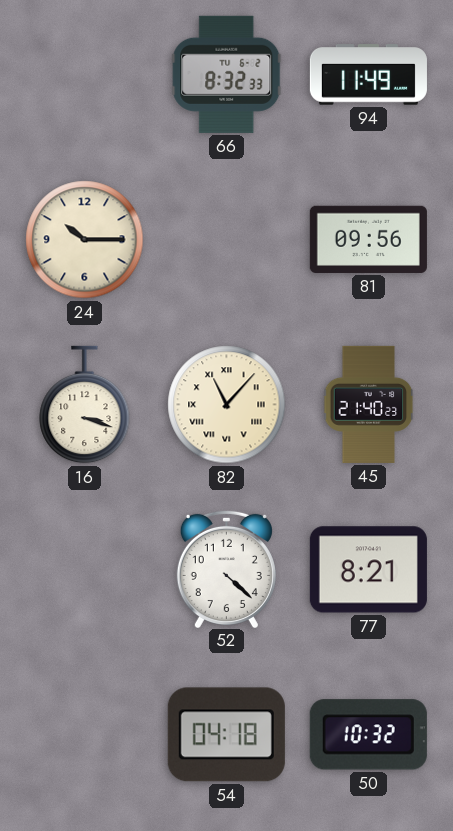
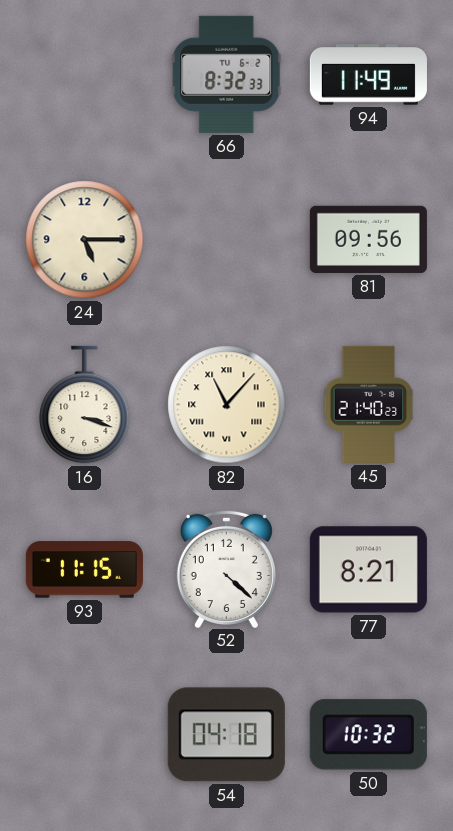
24: 10:15 -> 5:15 (85, 240)
93: none -> 11:15 (84, 570)
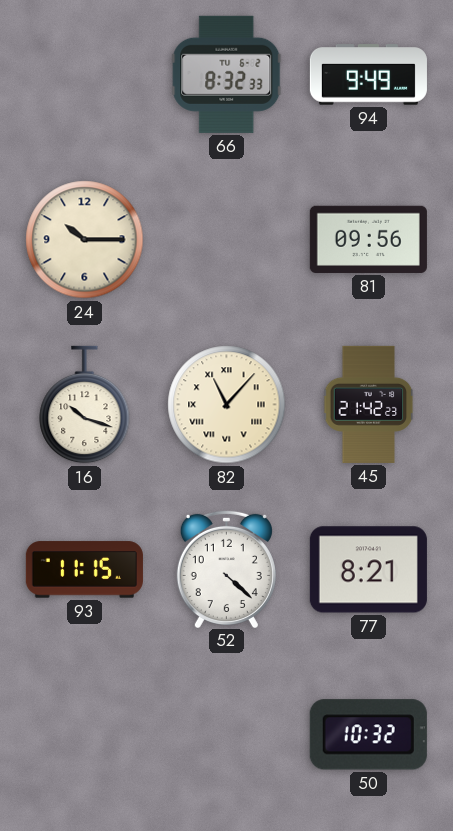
94: 11:49 -> 9:49 (368, 75)
24: 5:15 -> 10:15 (85, 240)
16: 3:18 -> 10:18 (85, 405)
45: 21:40 -> 21:42 (369, 404)
54: 04:18 -> none (226, 735)
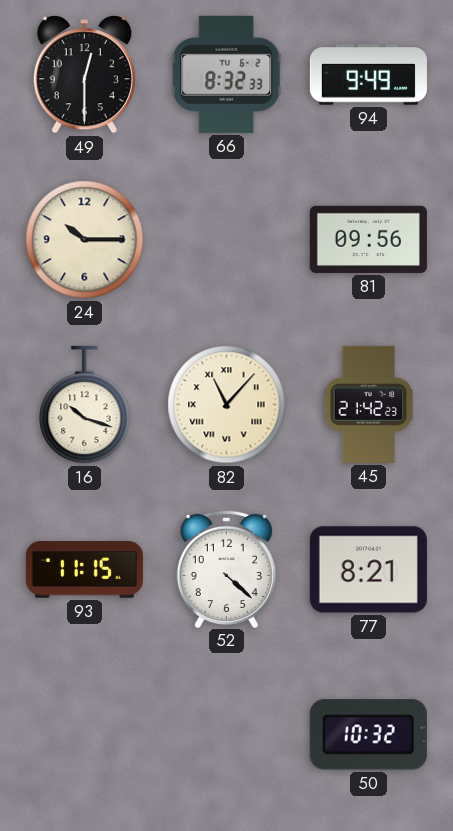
49: none -> 12:30 (84, 75)
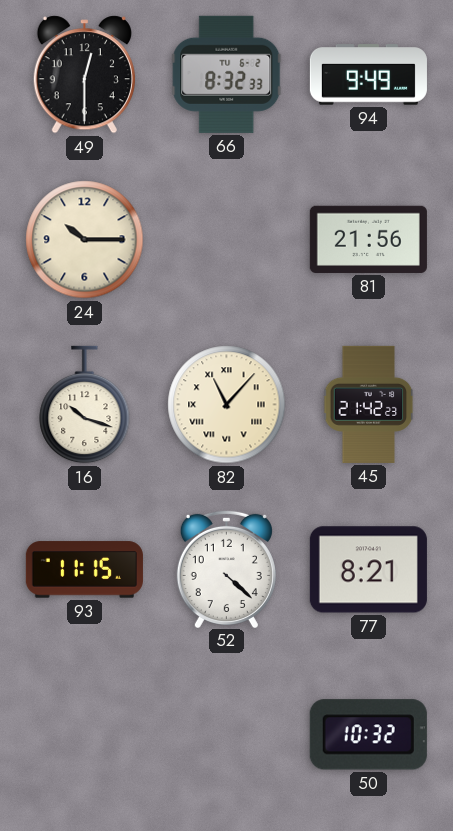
81: 09:56 -> 21:56 (368, 239)
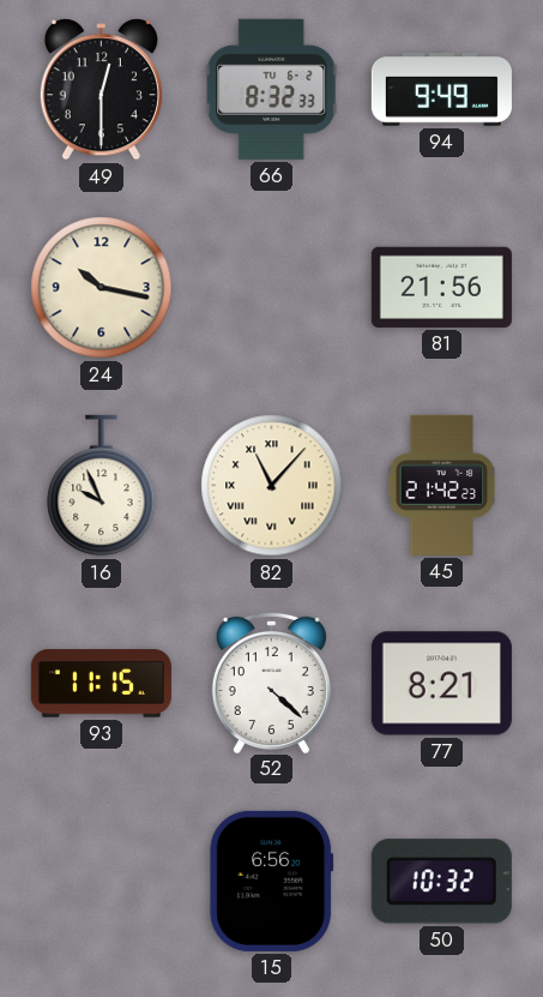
24: 10:15 -> 10:17 (102, 288)
16: 10:18 -> 9:56 (102, 486)
15: none -> 6:56 (272, 881)
